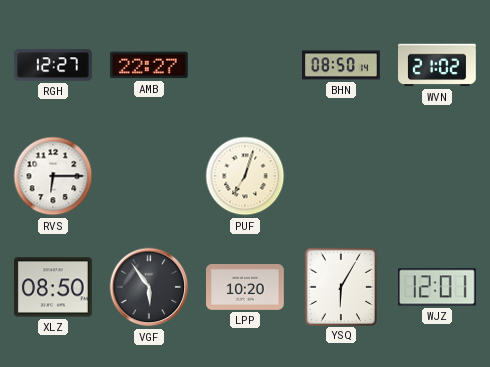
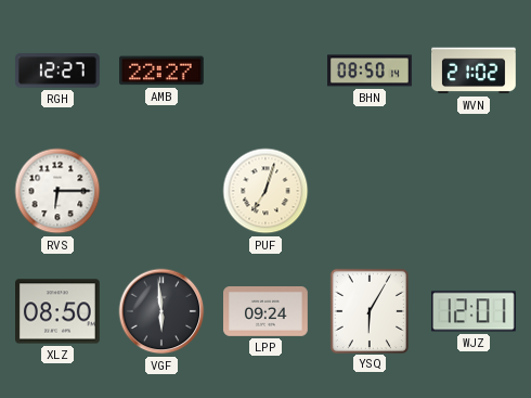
VGF: 5:54 -> 5:59 (161, 311)
LPP: 10:20 -> 09:24 (267, 312)
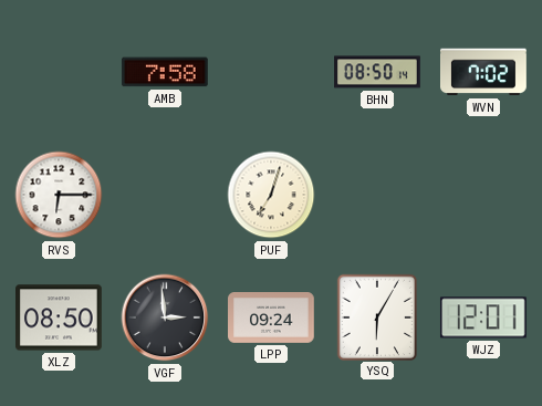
RGH: 12:27 -> none (59, 70)
AMB: 22:27 -> 7:58 (165, 72)
WVN: 21:02 -> 7:02 (484, 72)
VGF: 5:59 -> 2:59 (165, 317)
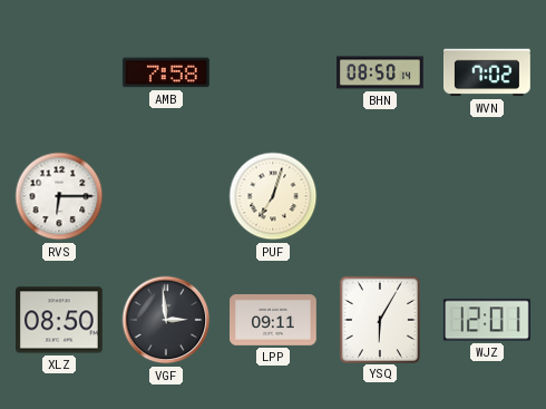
LPP: 09:24 -> 09:11 (274, 321)
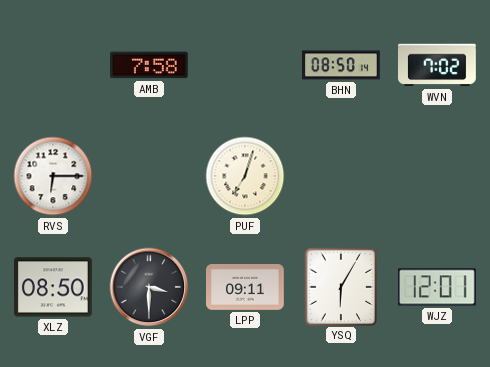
VGF: 2:59 -> 3:30 (149, 287)
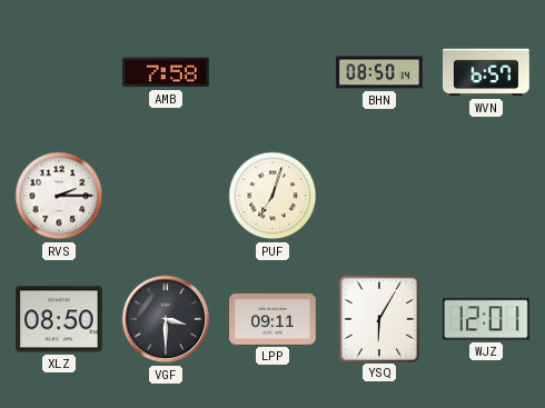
WVN: 7:02 -> 6:57 (487, 72)
RVS: 6:15 -> 2:15 (59, 196)
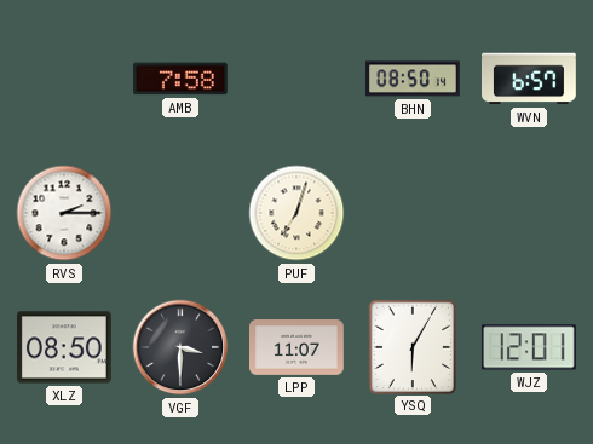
LPP: 09:11 -> 11:07 (298, 348)
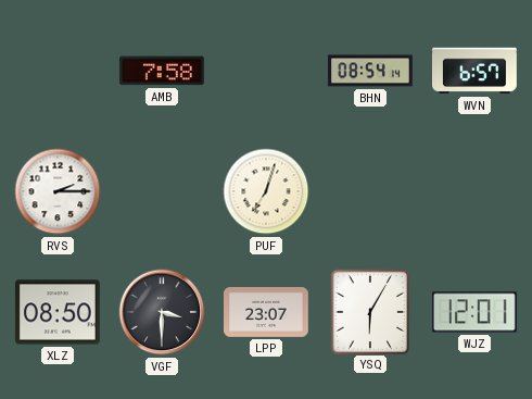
BHN: 08:50 -> 08:54 (370, 71)
LPP: 11:07 -> 23:07 (267, 313)
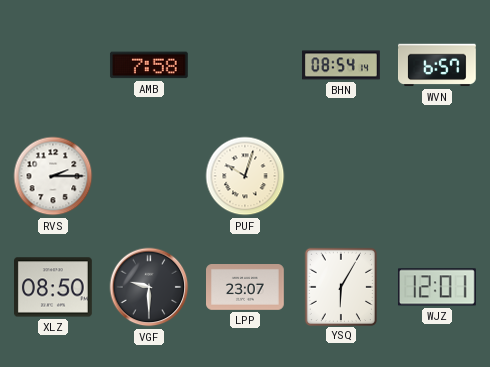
PUF: 7:03 -> 10:03 (245, 176)
VGF: 3:30 -> 9:30 (149, 287)
